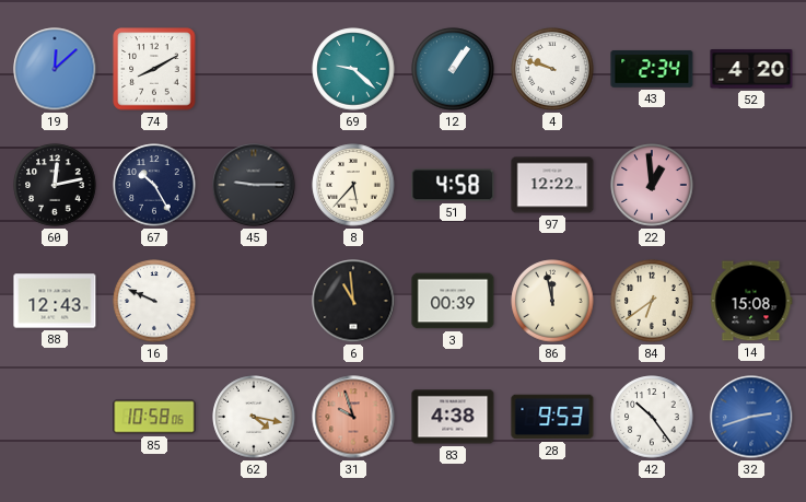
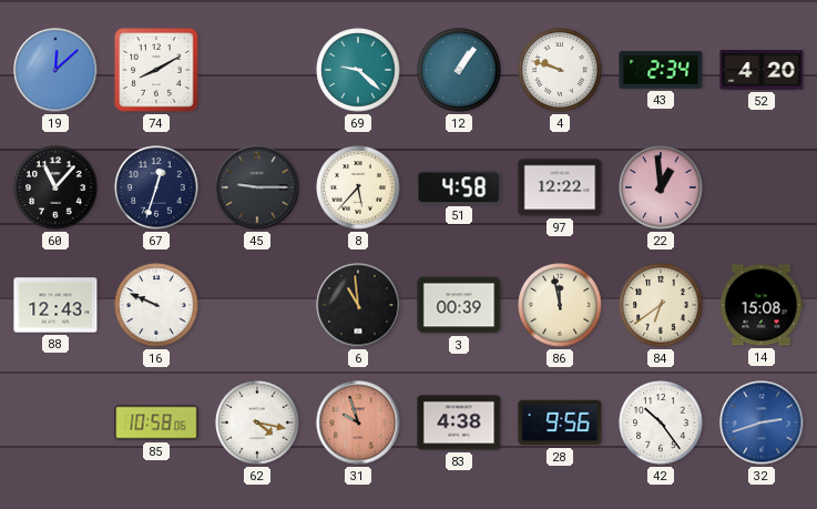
60: 12:13 -> 11:07 (55, 187)
67: 10:25 -> 12:33 (156, 187)
28: 9:53 -> 9:56 (560, 423)
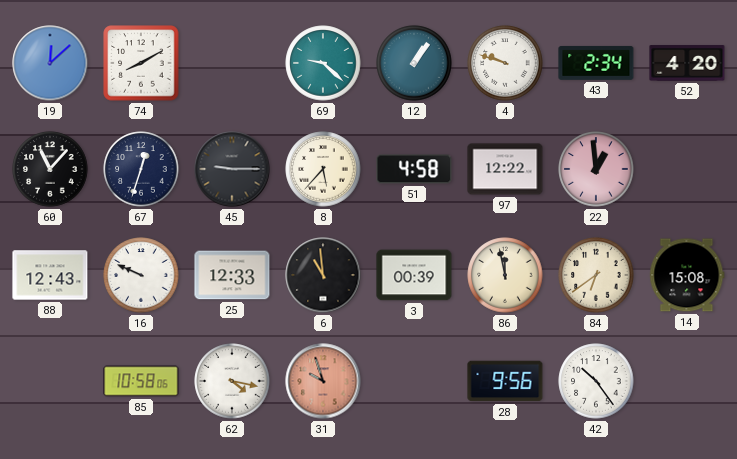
25: none -> 12:33 (232, 275)
83: 4:38 -> none (459, 423)
32: 2:42 -> none (762, 423)
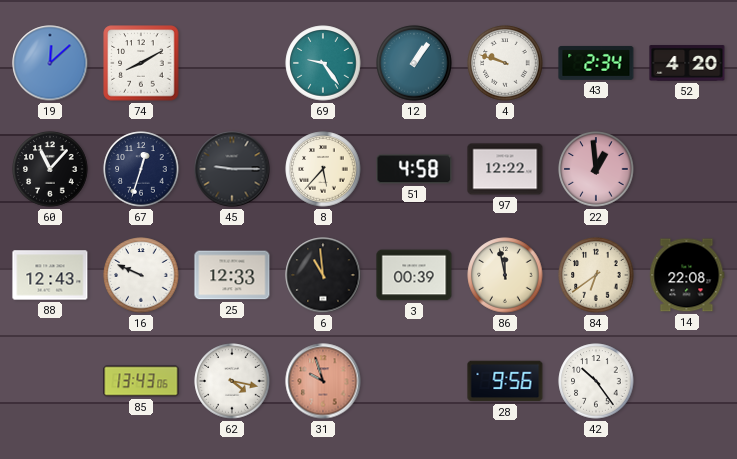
69: 9:22 -> 9:24 (323, 63)
14: 15:08 -> 22:08 (687, 275)
85: 10:58 -> 13:43 (141, 381)
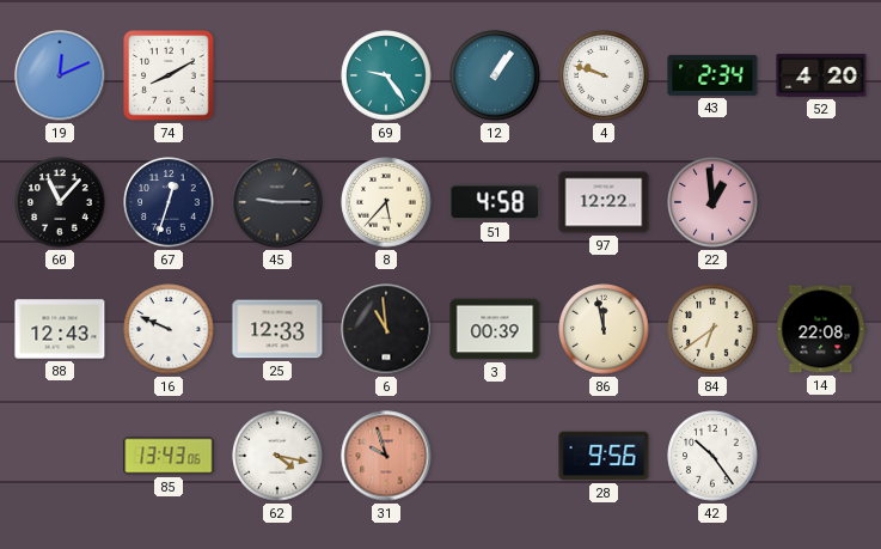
19: 12:08 -> 12:11 (60, 75)
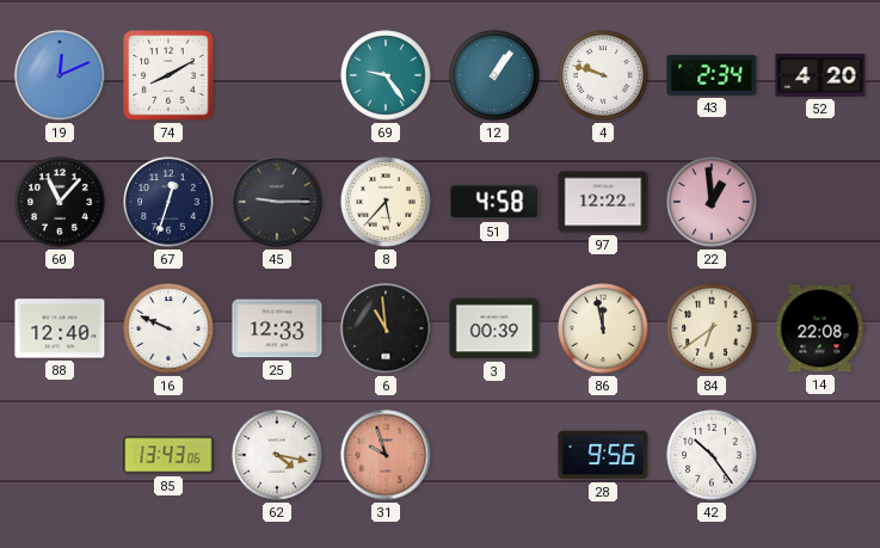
88: 12:43 -> 12:40 (60, 328)
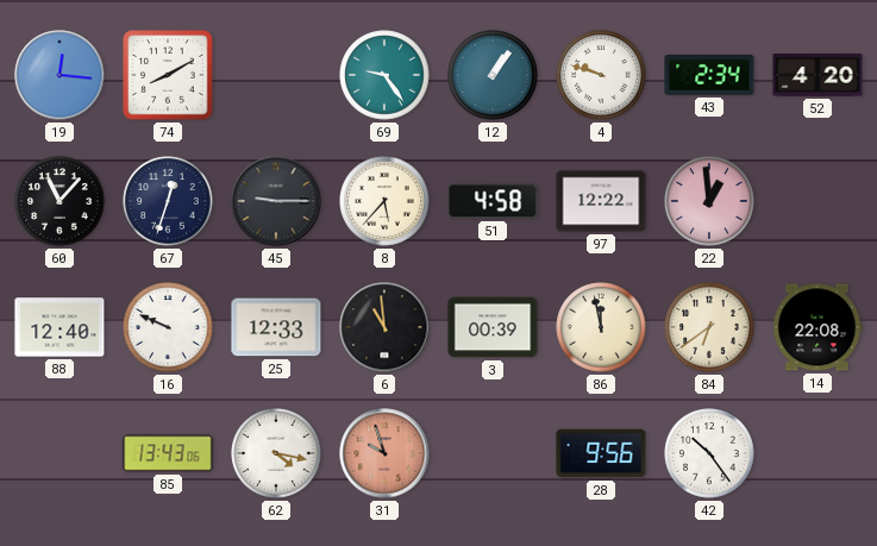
19: 12:11 -> 12:16 (59, 75)
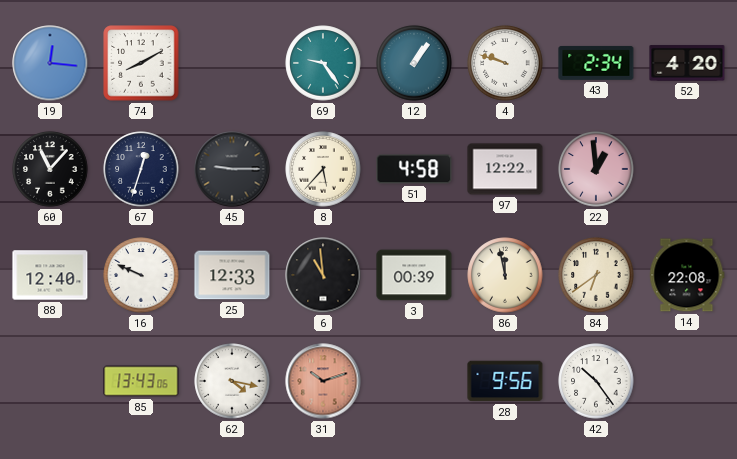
31: 9:57 -> 10:12 (323, 381)
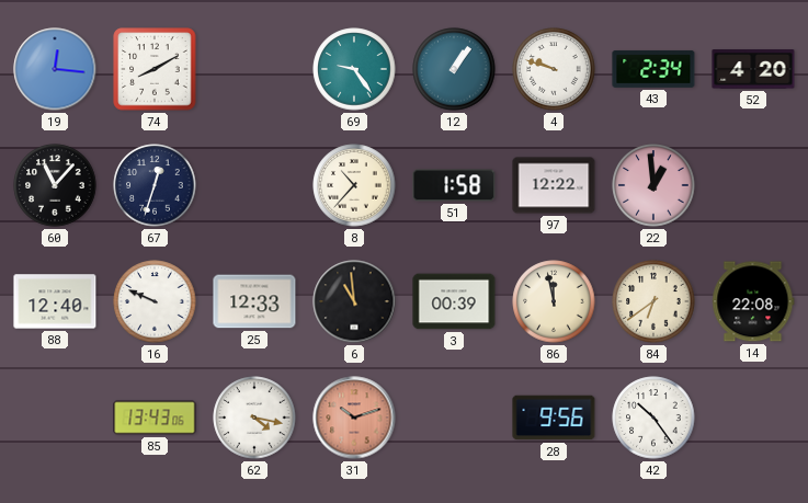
45: 9:15 -> none (232, 169)
8: 5:37 -> 10:37 (354, 185)
51: 4:58 -> 1:58 (454, 185)
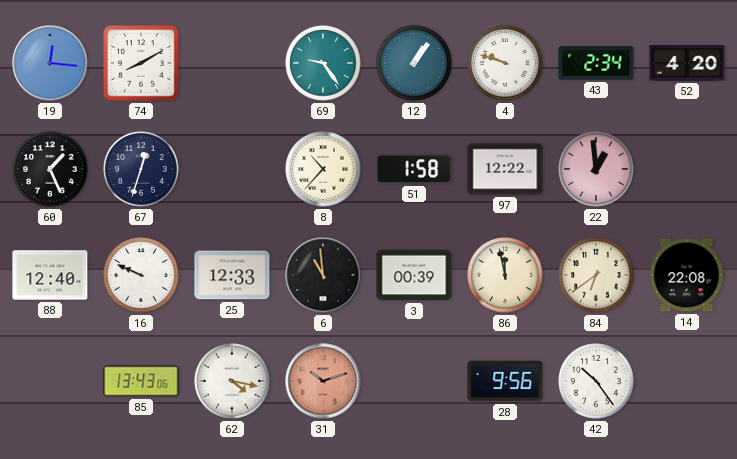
60: 11:07 -> 1:26 (50, 169)
